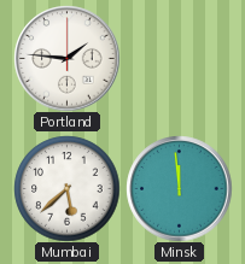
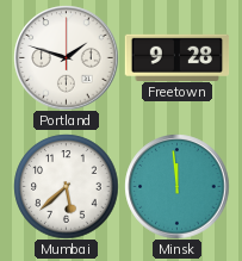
Portland: 1:46 -> 1:48 (66, 57)
Freetown: none -> 9:28 (176, 57)
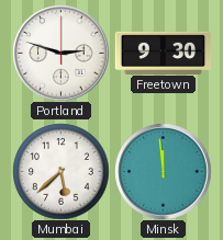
Portland: 1:48 -> 2:48 (60, 53)
Freetown: 9:28 -> 9:30 (163, 53)
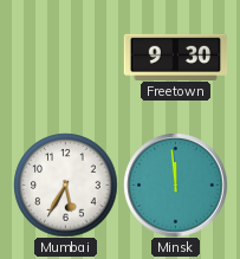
Portland: 2:48 -> none (60, 53)
Mumbai: 5:38 -> 5:35 (65, 184)
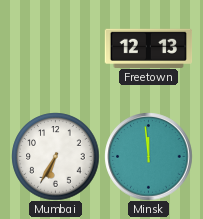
Freetown: 9:30 -> 12:13 (148, 48)
Mumbai: 5:35 -> 6:35 (55, 156)
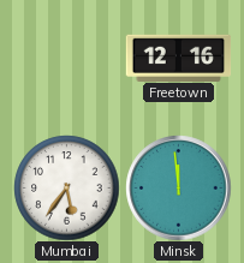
Freetown: 12:13 -> 12:16 (178, 58)
Mumbai: 6:35 -> 5:36 (66, 187)
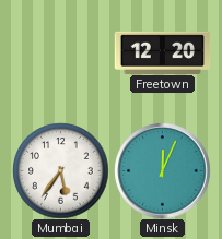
Freetown: 12:16 -> 12:20 (162, 52)
Minsk: 11:59 -> 12:04 (162, 170)
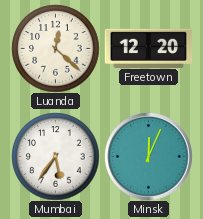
Luanda: none -> 12:22 (55, 48)
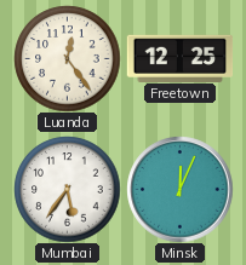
Luanda: 12:22 -> 12:24 (67, 58)
Freetown: 12:20 -> 12:25 (179, 58)
